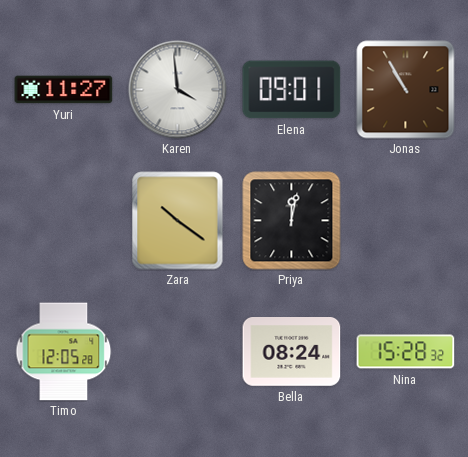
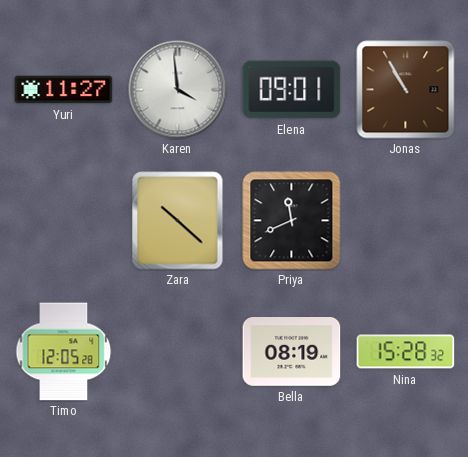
Zara: 10:21 -> 10:22 (178, 221)
Priya: 12:02 -> 11:41 (292, 221)
Bella: 08:24 -> 08:19 (292, 352)
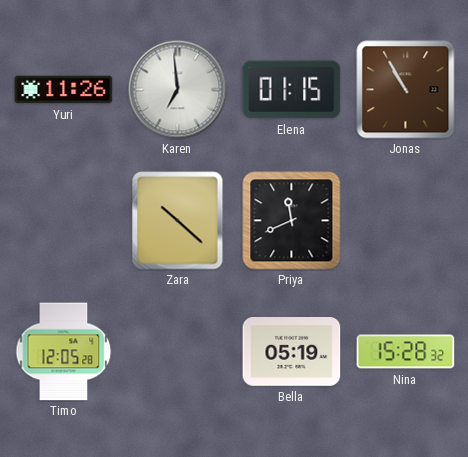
Yuri: 11:27 -> 11:26 (64, 90)
Karen: 3:59 -> 6:59 (178, 90)
Elena: 09:01 -> 01:15 (292, 90)
Bella: 08:19 -> 05:19 (292, 352)
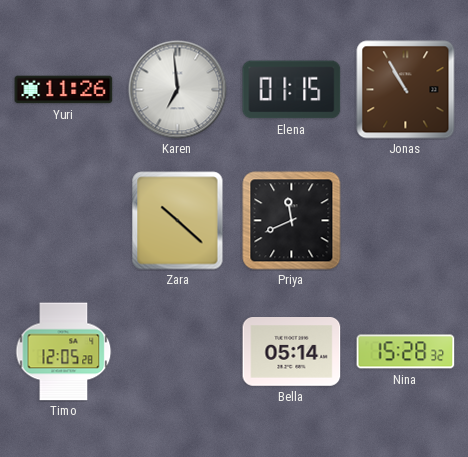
Bella: 05:19 -> 05:14 (292, 352)
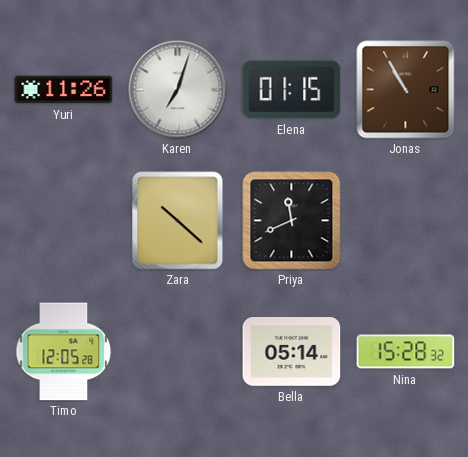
Karen: 6:59 -> 7:03 (178, 90)
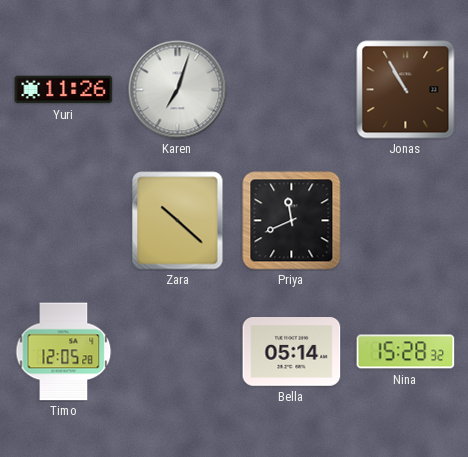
Elena: 01:15 -> none (292, 90)
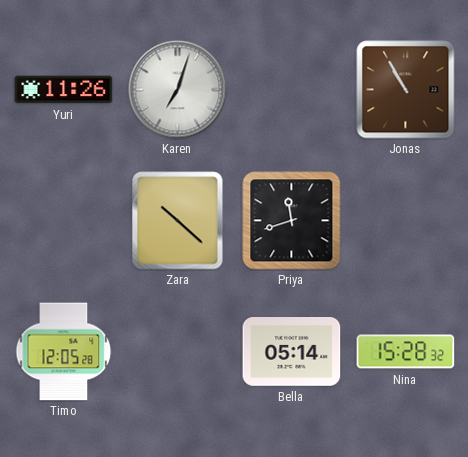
Priya: 11:41 -> 11:42 (292, 221)
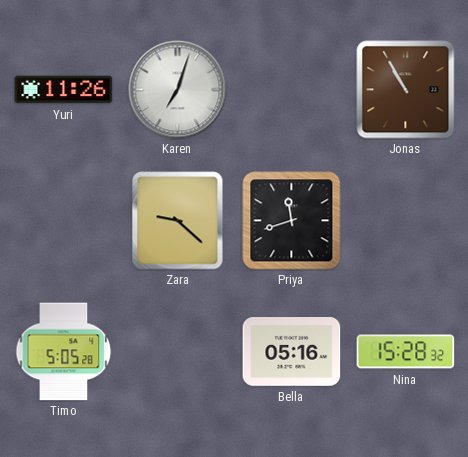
Zara: 10:22 -> 9:22 (178, 221)
Timo: 12:05 -> 5:05 (64, 352)
Bella: 05:14 -> 05:16 (292, 352)
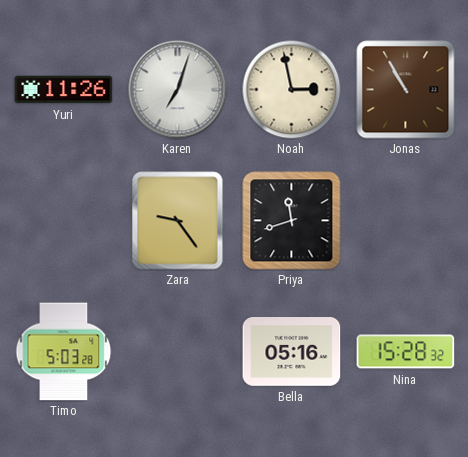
Noah: none -> 2:58 (292, 90)
Zara: 9:22 -> 9:24 (178, 221)
Timo: 5:05 -> 5:03 (64, 352)
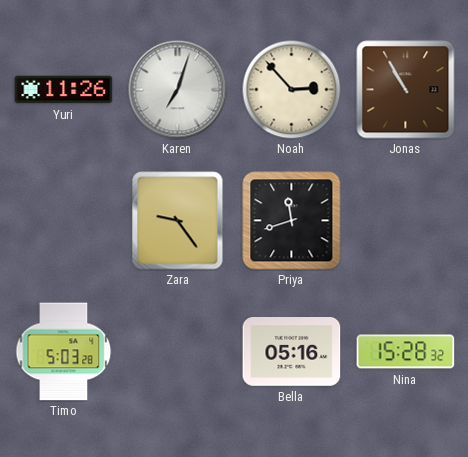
Noah: 2:58 -> 2:53 (292, 90)
